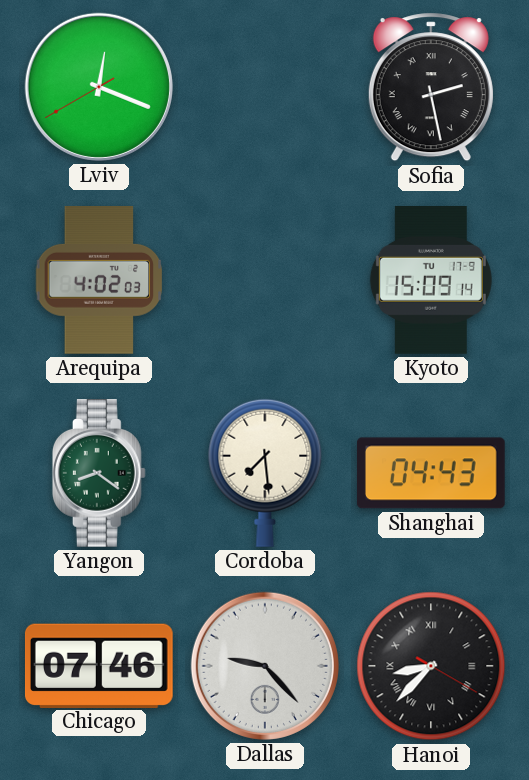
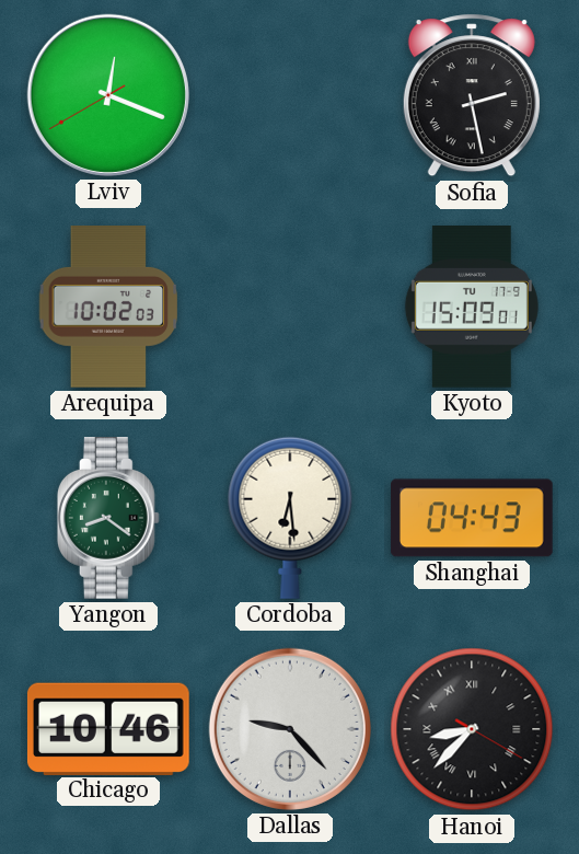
Arequipa: 4:02 -> 10:02 (108, 308)
Kyoto: 15:09:14 -> 15:09:01 (472, 308)
Cordoba: 7:29 -> 6:29 (290, 518)
Chicago: 07:46 -> 10:46 (108, 728)
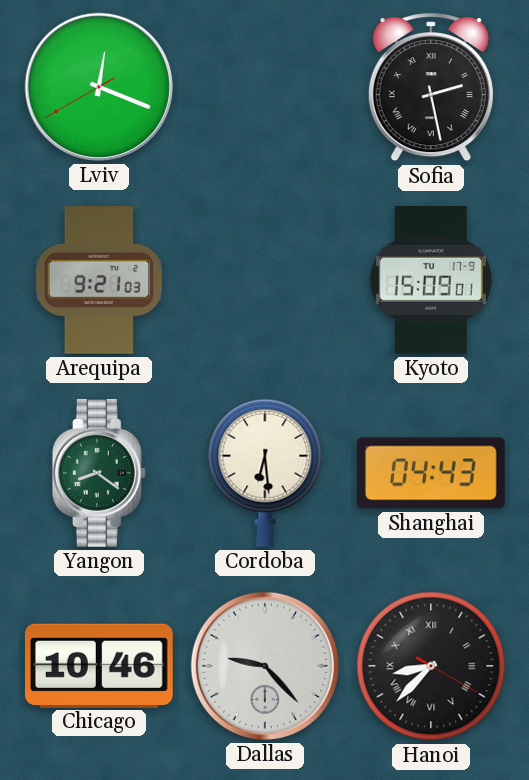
Arequipa: 10:02 -> 9:21 (99, 281)
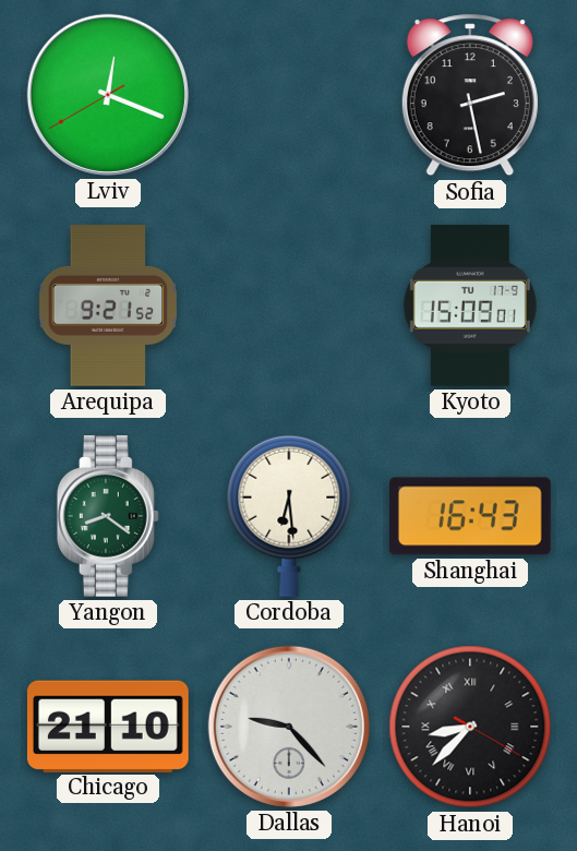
Sofia numerals: Roman -> Arabic (470, 95)
Arequipa: 9:21:03 -> 9:21:52 (108, 307)
Shanghai: 04:43 -> 16:43 (470, 516)
Chicago: 10:46 -> 21:10 (108, 726)
